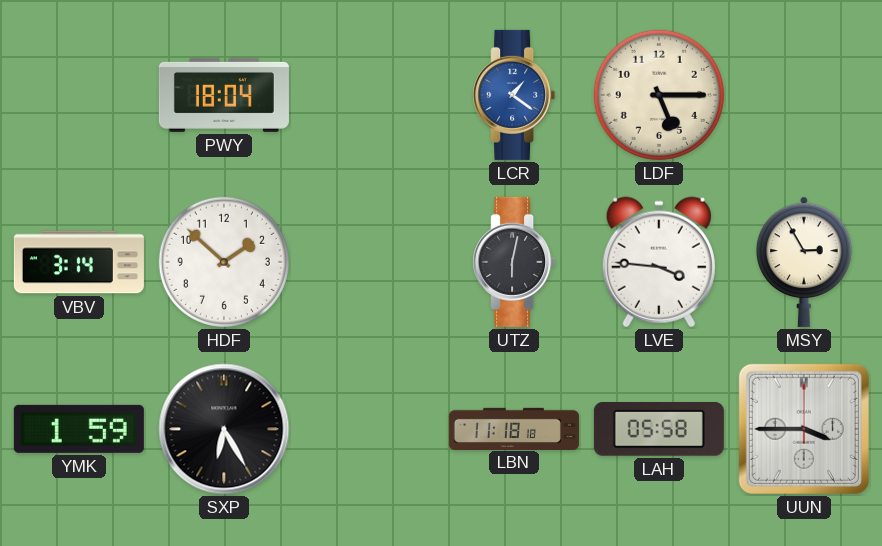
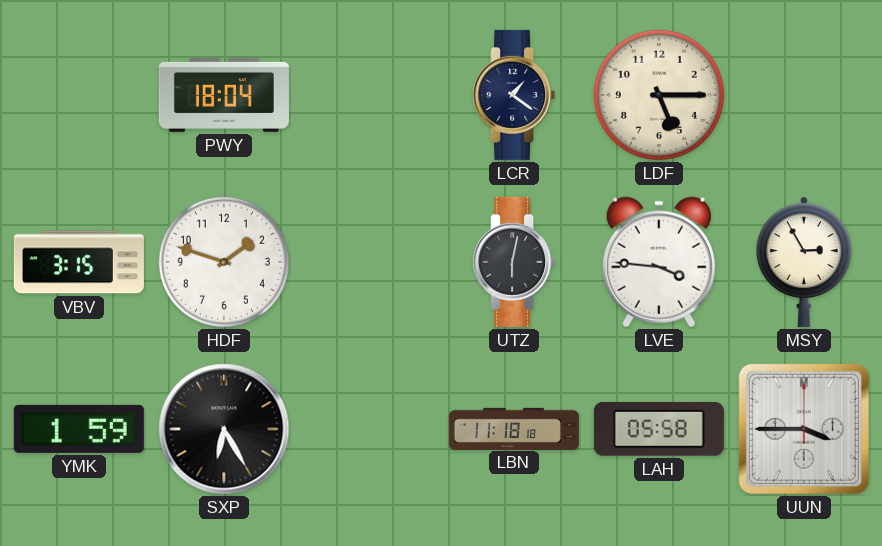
LCR dial: blue -> navy (514, 95)
VBV: 3:14 -> 3:15 (79, 262)
HDF: 1:52 -> 1:48 (224, 262)
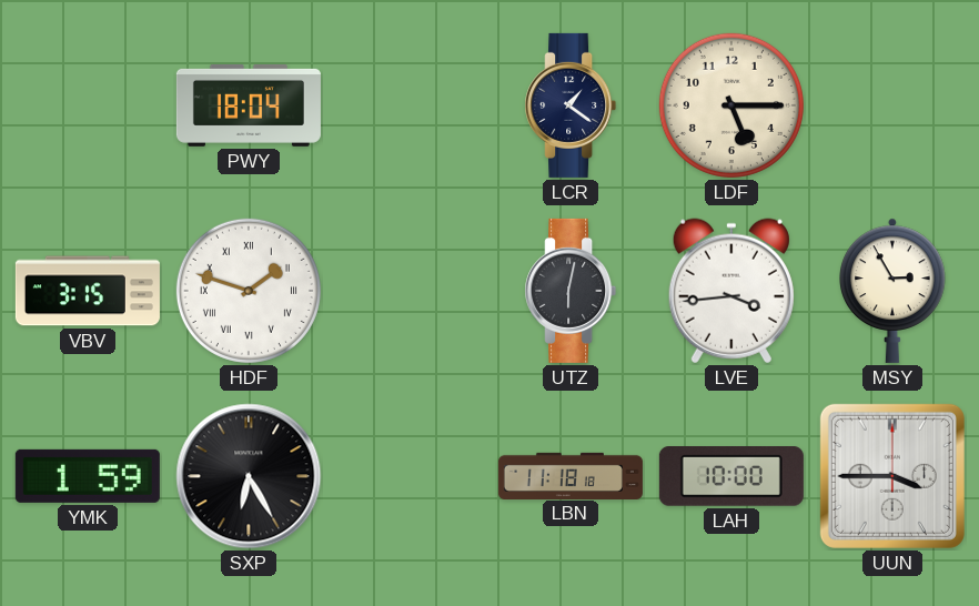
HDF numerals: Arabic -> Roman (249, 291)
LVE: 3:46 -> 3:44 (731, 291)
LAH: 05:58 -> 10:00 (731, 477)
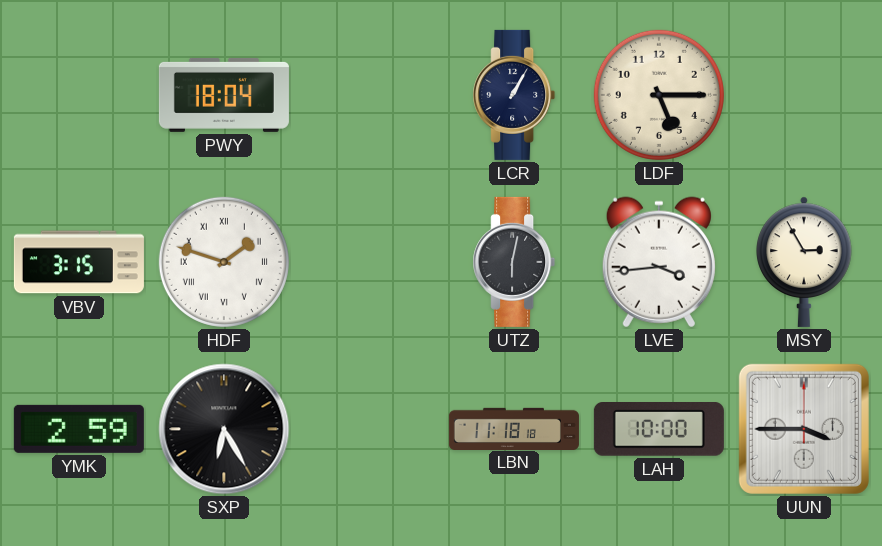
LCR: 1:21 -> 1:05 (514, 95)
YMK: 1:59 -> 2:59 (79, 429)
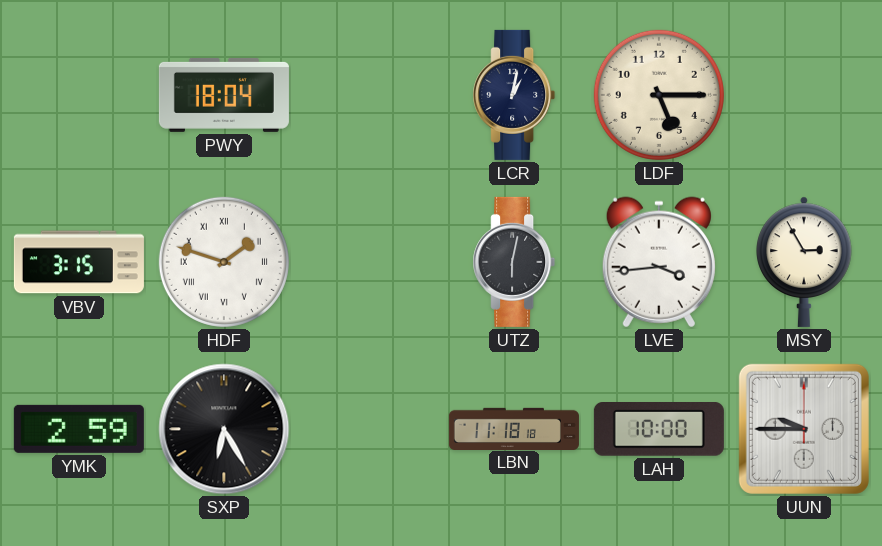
LCR: 1:05 -> 1:02 (514, 95)
UUN: 3:45 -> 9:45 (804, 429)
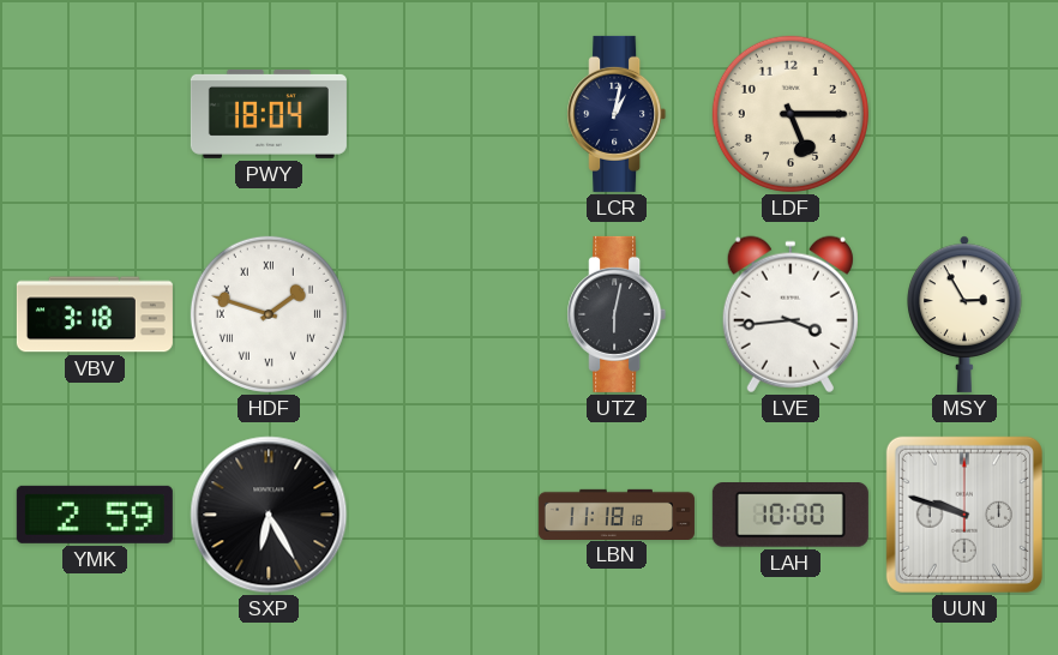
VBV: 3:15 -> 3:18 (95, 314)
UUN: 9:45 -> 9:48 (964, 515)
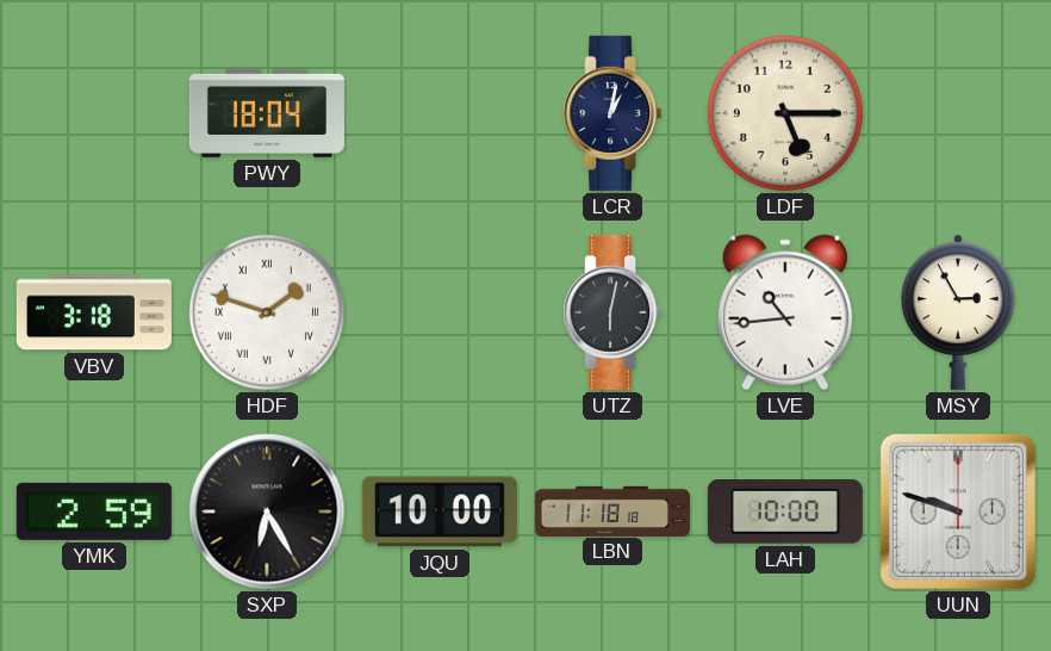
LVE: 3:44 -> 10:44 (785, 312)
JQU: none -> 10:00 (440, 511)
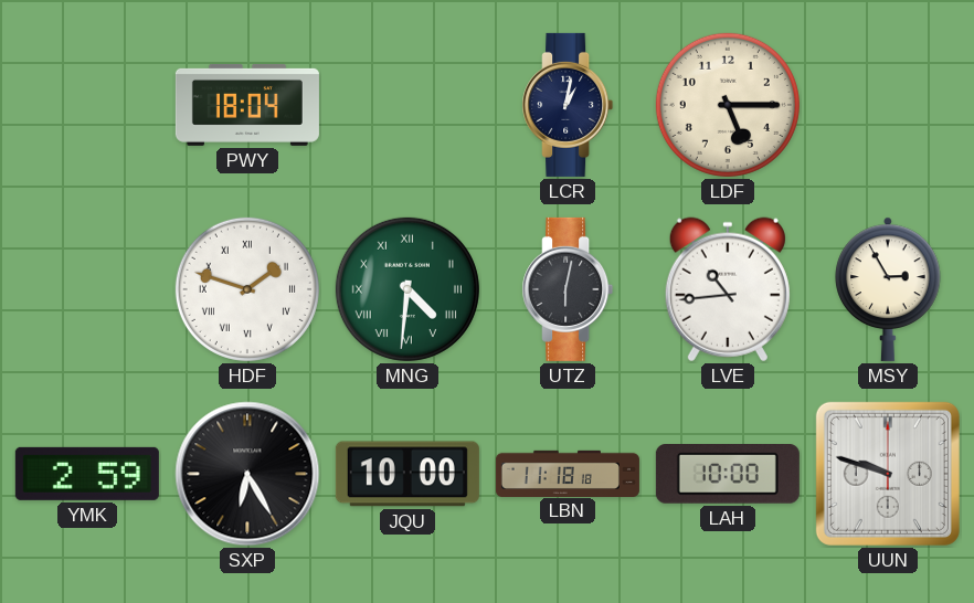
VBV: 3:18 -> none (94, 312)
MNG: none -> 4:31 (407, 289)
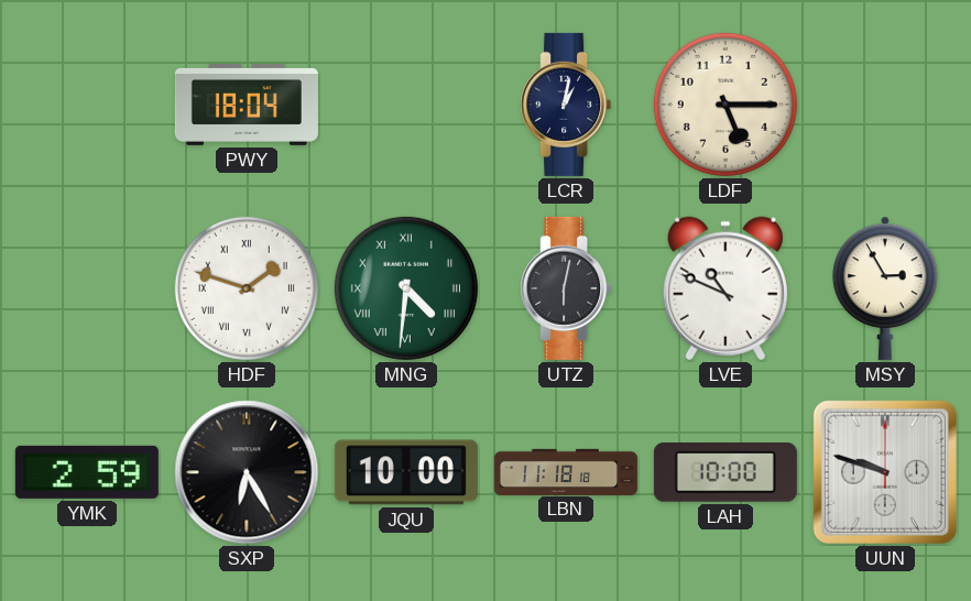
LVE: 10:44 -> 10:49 (725, 288)
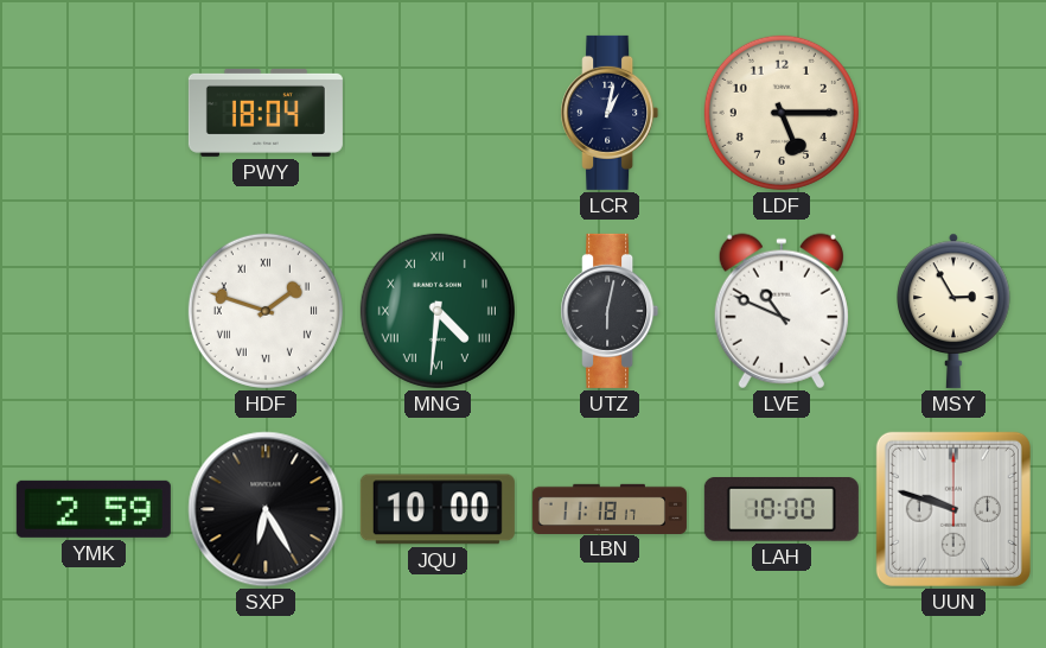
LBN: 11:18:18 -> 11:18:17 (610, 508)
